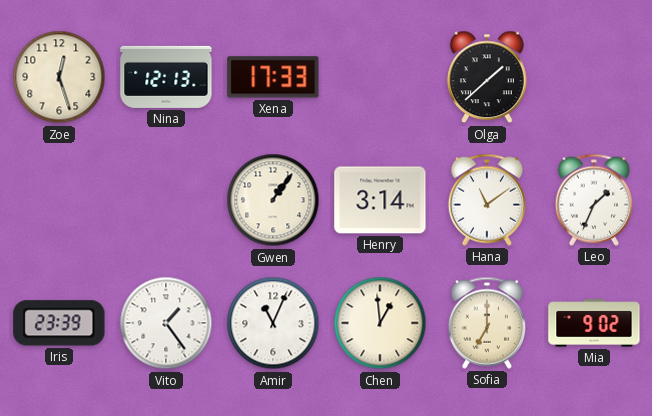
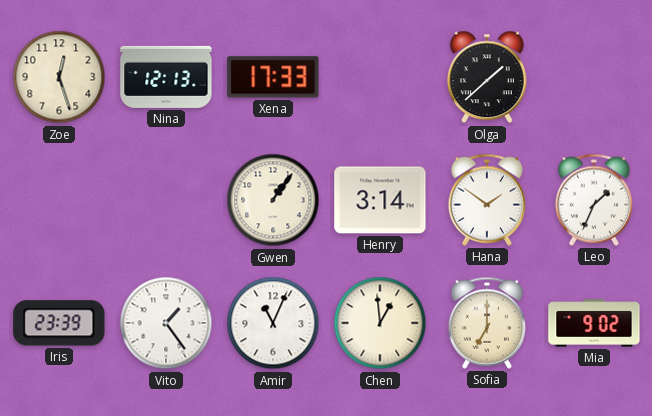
Hana: 11:09 -> 1:51 (486, 200)
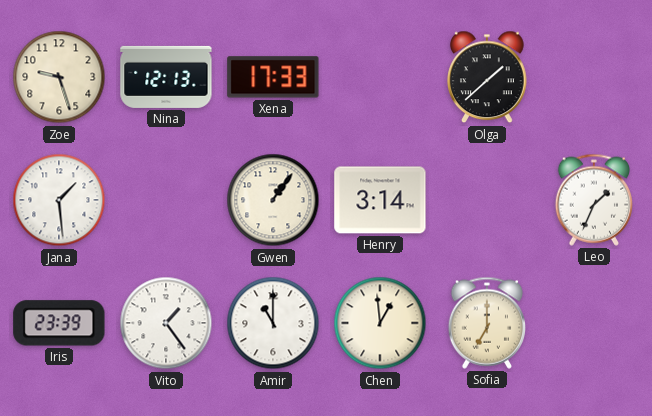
Zoe: 12:27 -> 9:27 (59, 77)
Jana: none -> 1:29 (59, 200)
Hana: 1:51 -> none (486, 200)
Amir: 11:04 -> 11:00 (273, 323)
Mia: 9:02 -> none (594, 323)
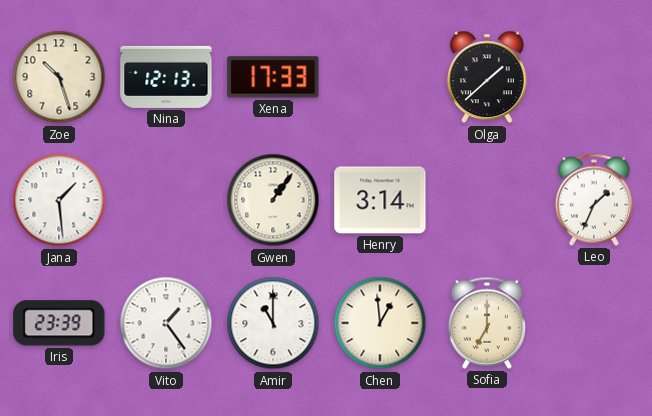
Zoe: 9:27 -> 10:27 (59, 77)
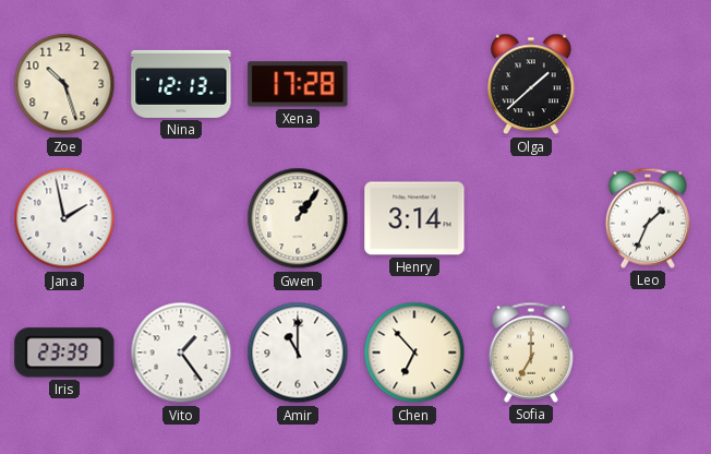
Xena: 17:33 -> 17:28 (298, 84)
Jana: 1:29 -> 1:58 (64, 218)
Chen: 12:59 -> 6:53 (414, 353)
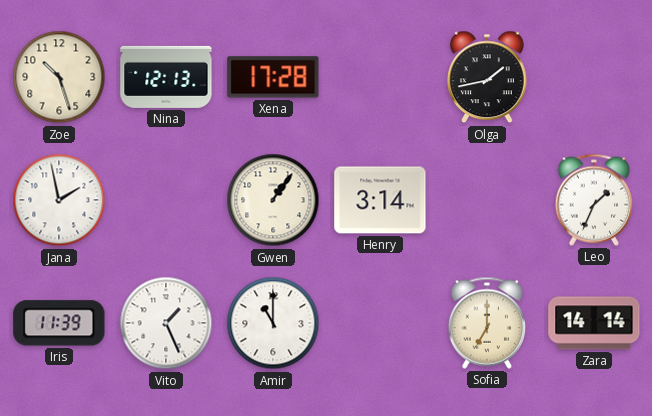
Olga: 1:38 -> 1:43 (488, 77)
Iris: 23:39 -> 11:39 (59, 323)
Vito: 1:24 -> 1:26 (166, 323)
Chen: 6:53 -> none (414, 353)
Zara: none -> 14:14 (594, 323)
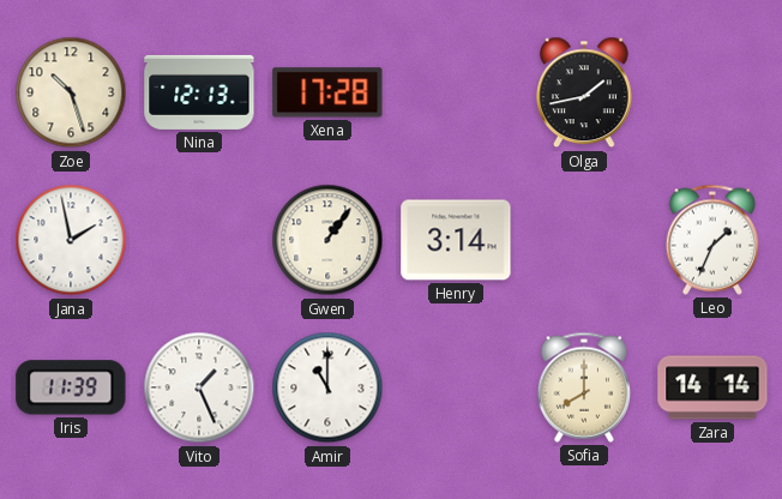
Sofia: 7:00 -> 8:00 (583, 387)
